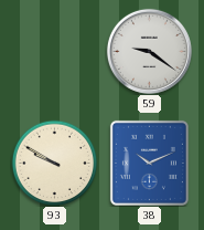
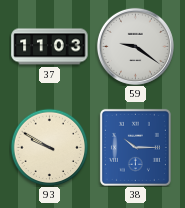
37: none -> 11:03 (50, 47)
38: 10:11 -> 10:15 (135, 147)
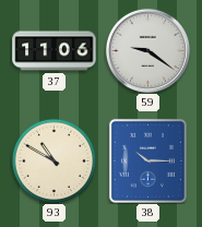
37: 11:03 -> 11:06 (55, 51)
93: 9:50 -> 10:50 (54, 160)
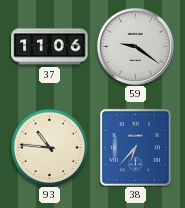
93: 10:50 -> 10:46 (49, 147)
38: 10:15 -> 6:37 (135, 147)
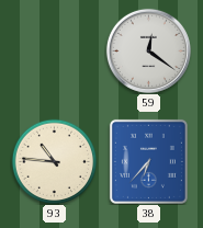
37: 11:06 -> none (50, 47)
59: 9:21 -> 12:21 (148, 50)
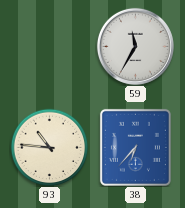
59: 12:21 -> 11:35 (135, 46)
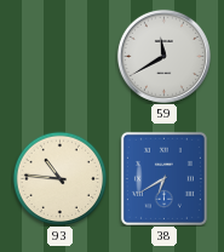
59: 11:35 -> 11:40 (163, 56)
38: 6:37 -> 6:40 (163, 178)
